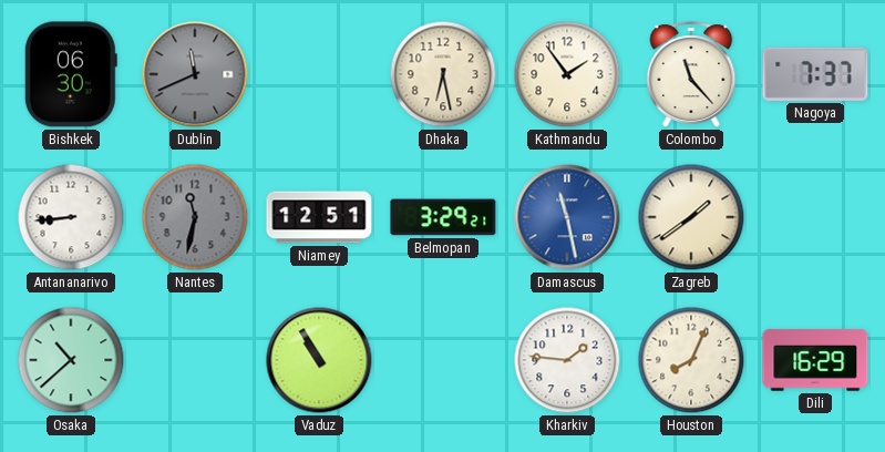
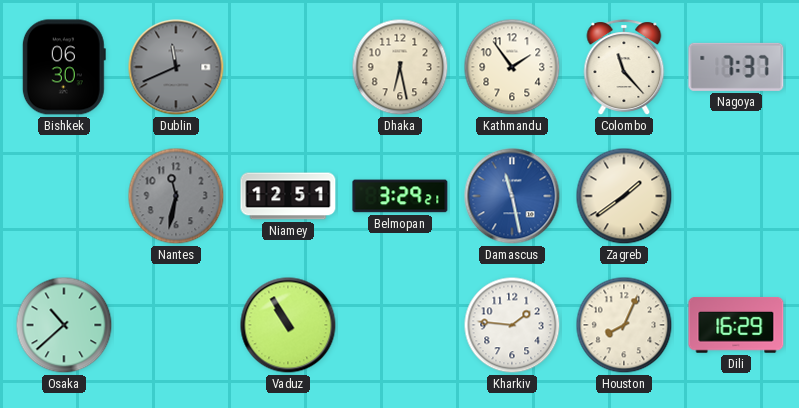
Antananarivo: 8:44 -> none (71, 217)
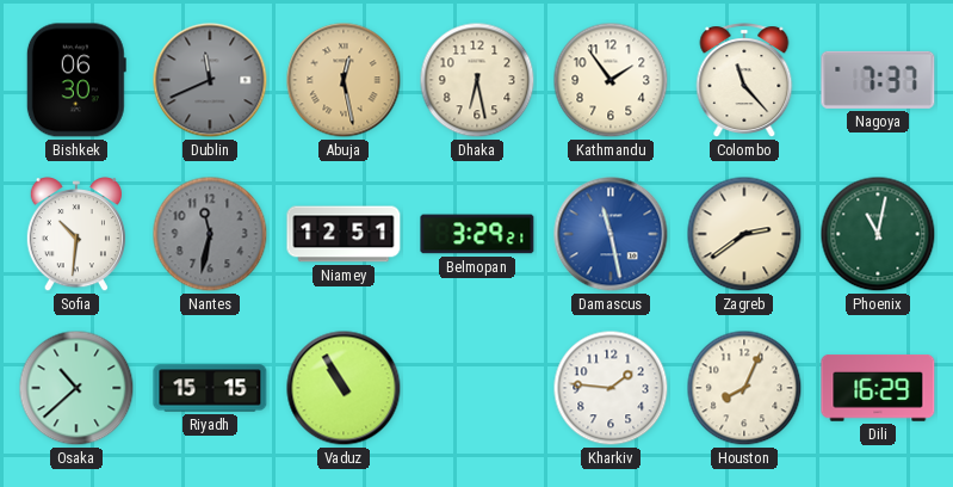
Abuja: none -> 12:28 (344, 80)
Sofia: none -> 10:31 (76, 235)
Zagreb: 1:39 -> 2:39 (744, 234)
Phoenix: none -> 11:02 (878, 234)
Riyadh: none -> 15:15 (210, 388)
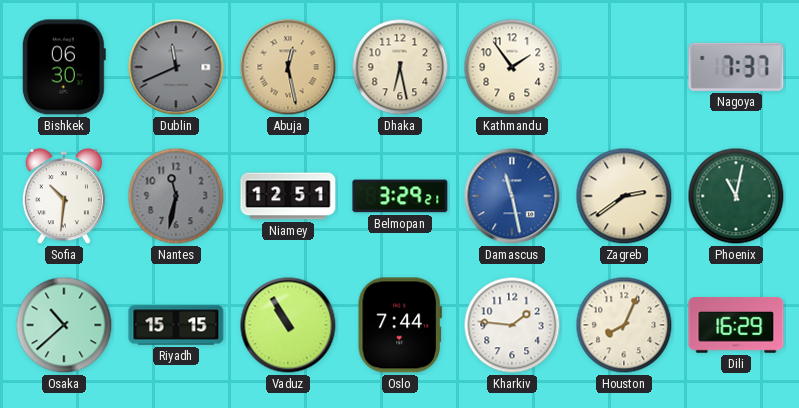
Colombo: 11:23 -> none (744, 80)
Oslo: none -> 7:44 (400, 325)
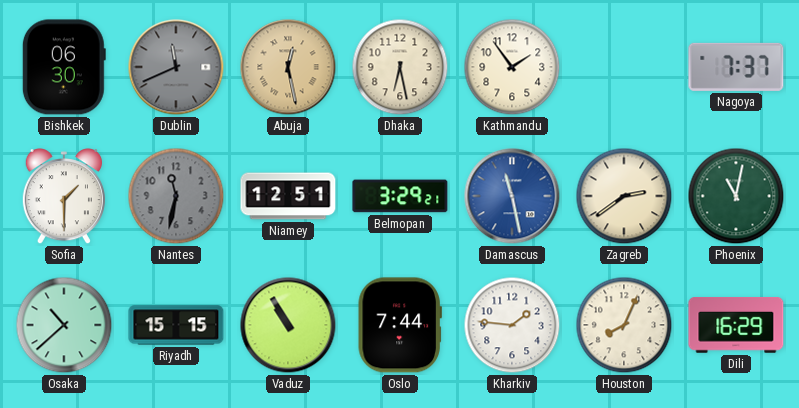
Sofia: 10:31 -> 1:30 (64, 197)
